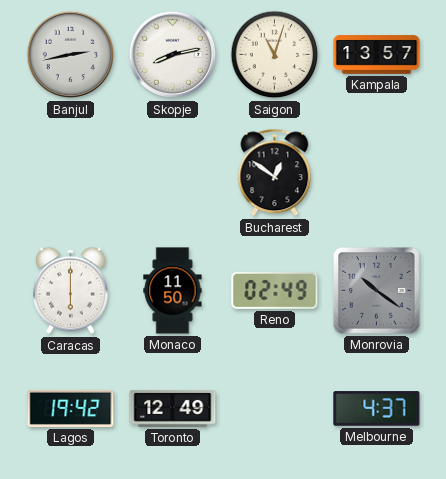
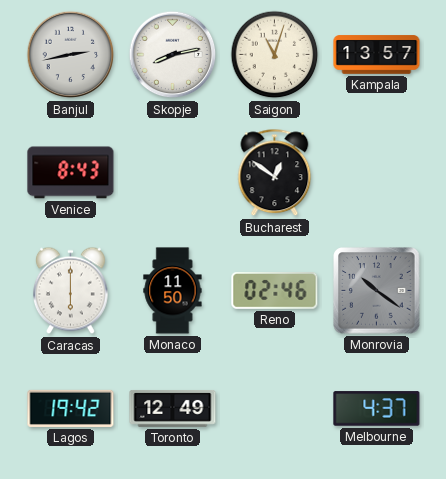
Venice: none -> 8:43 (71, 173)
Reno: 02:49 -> 02:46 (275, 291)
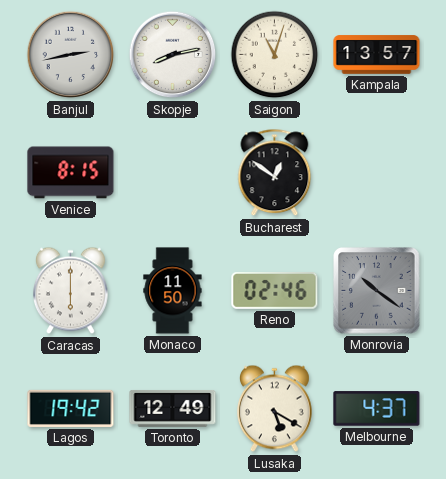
Venice: 8:43 -> 8:15 (71, 173)
Lusaka: none -> 5:20 (275, 409)
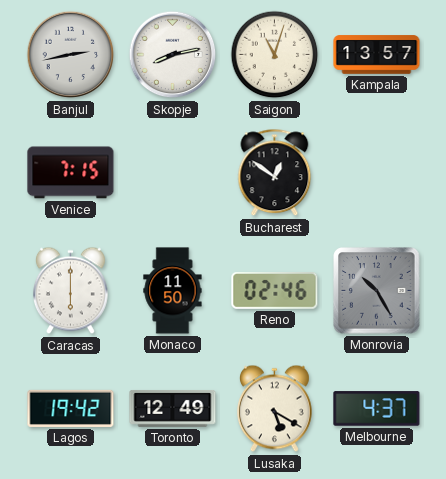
Venice: 8:15 -> 7:15 (71, 173)
Monrovia: 10:21 -> 10:25 (377, 291)
